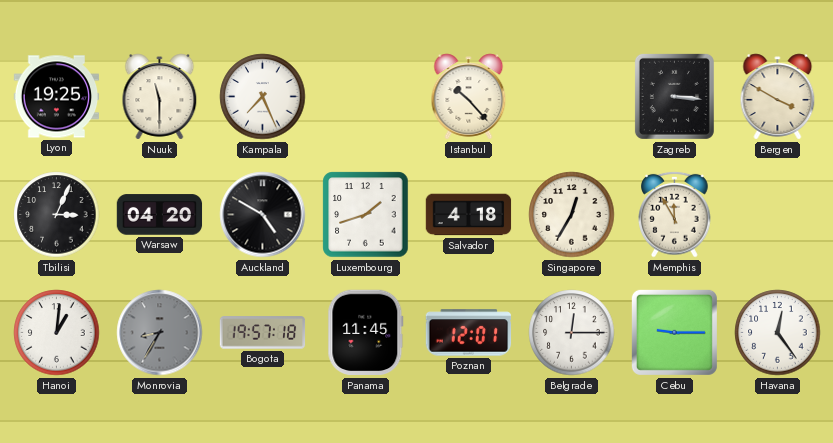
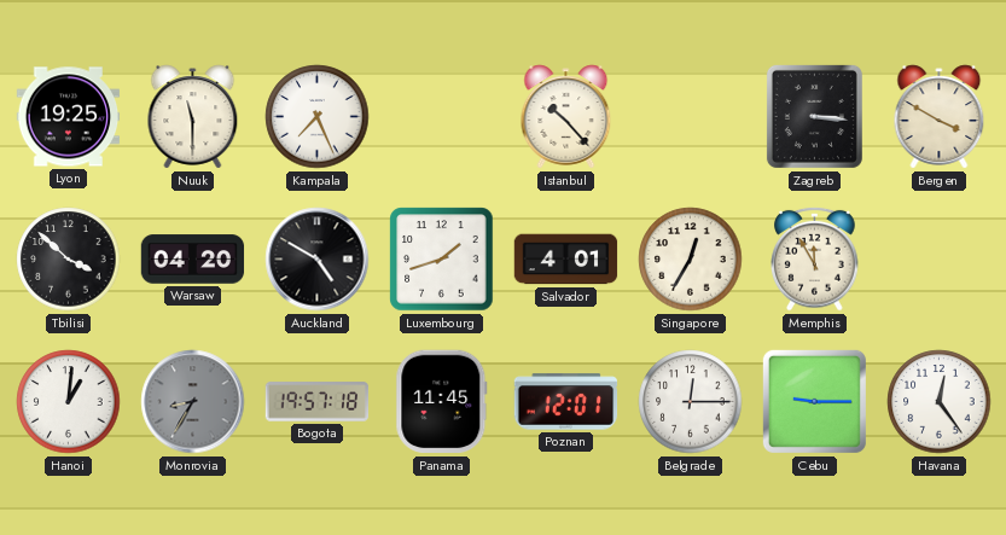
Tbilisi: 3:04 -> 3:52 (69, 260)
Salvador: 4:18 -> 4:01 (566, 260)
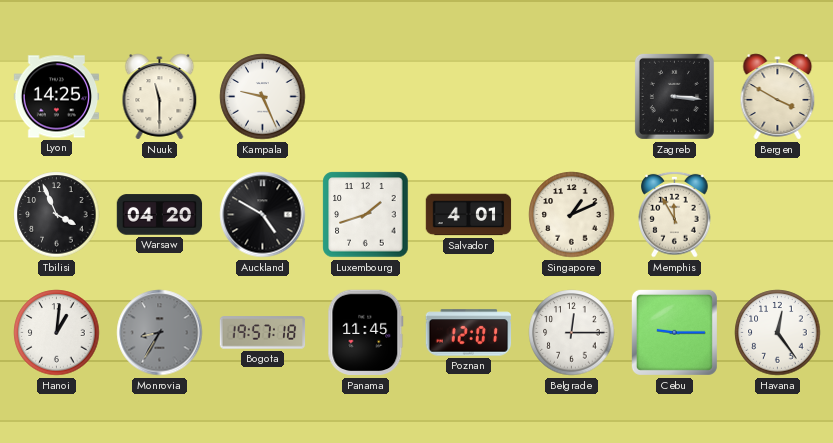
Lyon: 19:25 -> 14:25 (57, 97)
Kampala: 7:26 -> 9:26 (263, 97)
Istanbul: 10:23 -> none (566, 117)
Tbilisi: 3:52 -> 3:56 (57, 215)
Singapore: 12:35 -> 1:11 (572, 215)
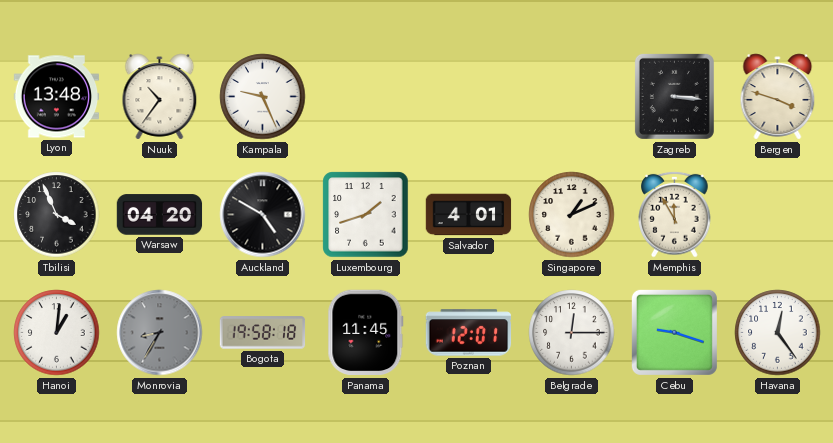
Lyon: 14:25 -> 13:48 (57, 97)
Nuuk: 11:30 -> 10:36 (160, 97)
Bergen: 3:50 -> 3:48 (778, 97)
Bogota: 19:57 -> 19:58 (263, 333)
Cebu: 9:15 -> 9:18 (674, 332)
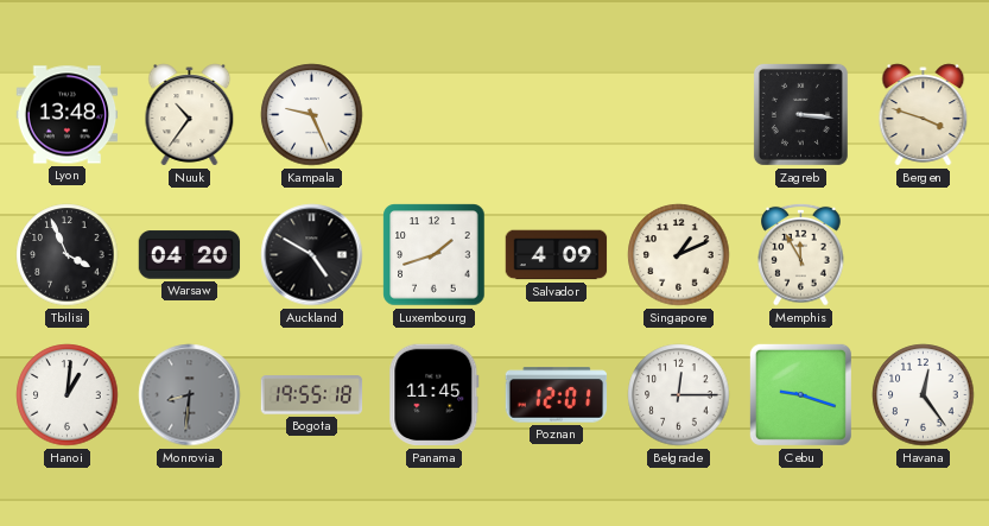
Salvador: 4:01 -> 4:09 (557, 255)
Monrovia: 8:35 -> 8:31 (190, 395)
Bogota: 19:58 -> 19:55 (312, 395)
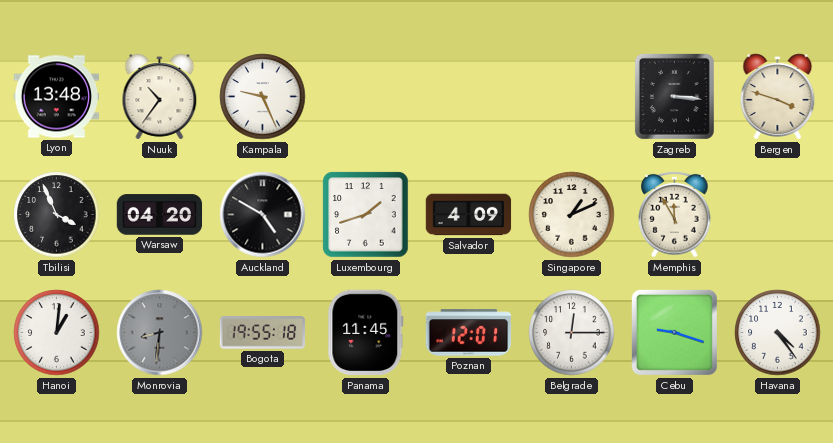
Havana: 12:24 -> 4:24 (778, 333)
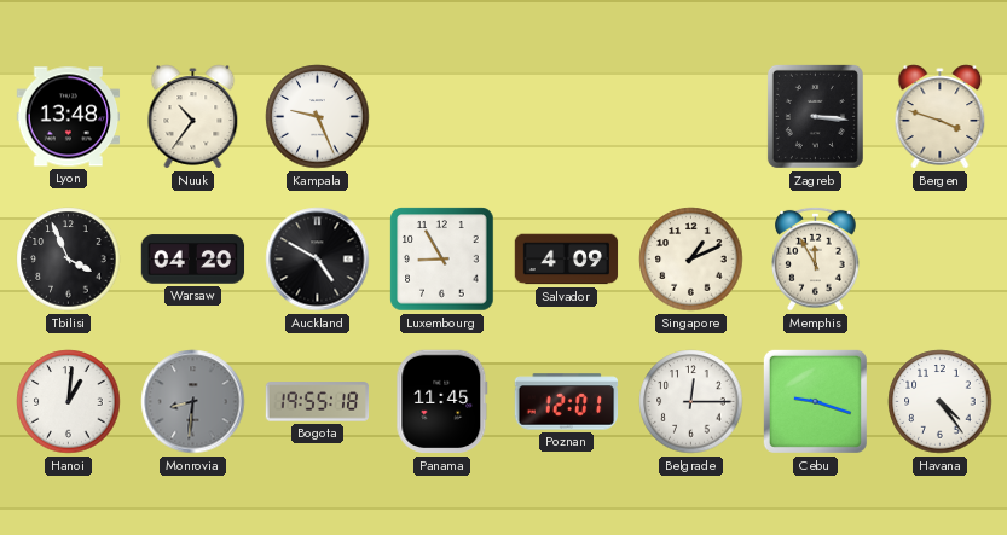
Luxembourg: 1:42 -> 8:55 (442, 260)
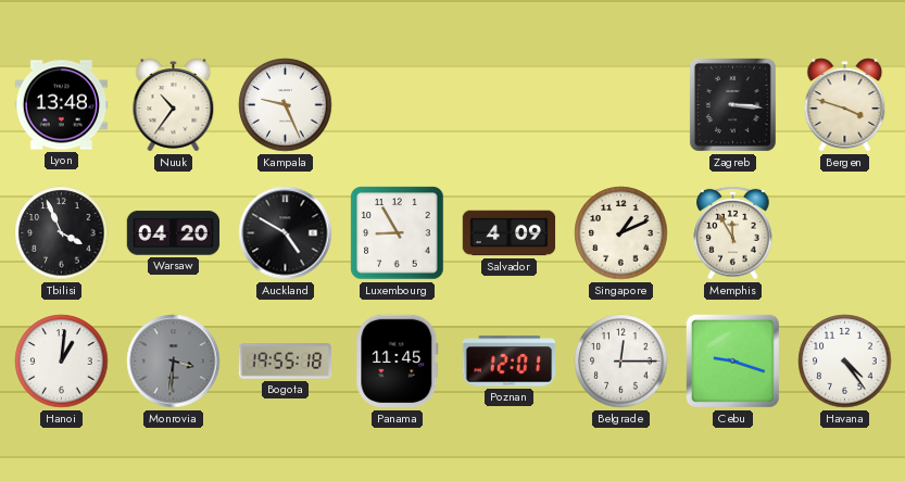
Monrovia: 8:31 -> 3:31 (174, 362)
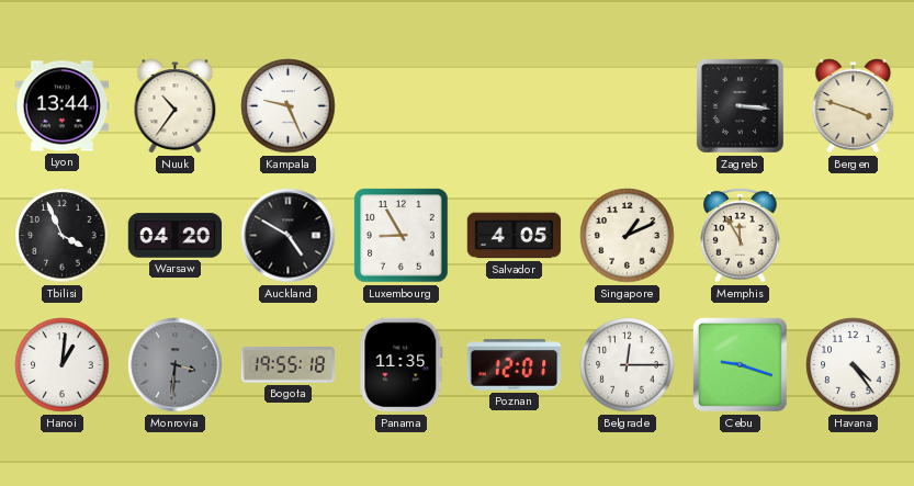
Lyon: 13:48 -> 13:44 (63, 106)
Salvador: 4:09 -> 4:05 (515, 236)
Panama: 11:45 -> 11:35 (402, 365)
